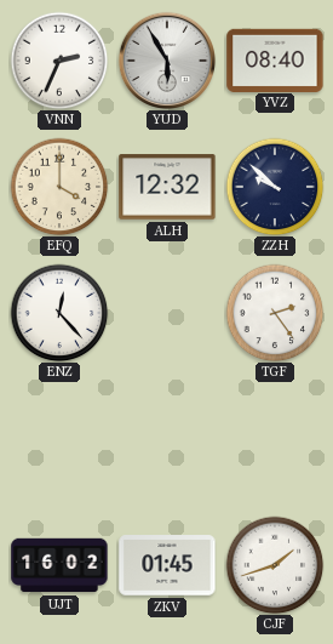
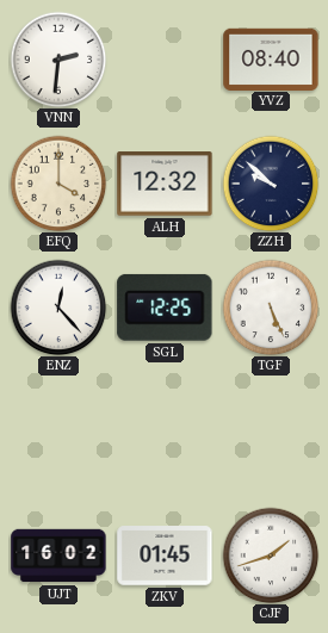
VNN: 2:34 -> 2:31 (58, 60)
YUD: 5:55 -> none (166, 59)
SGL: none -> 12:25 (165, 308)
TGF: 2:24 -> 5:26 (271, 308)
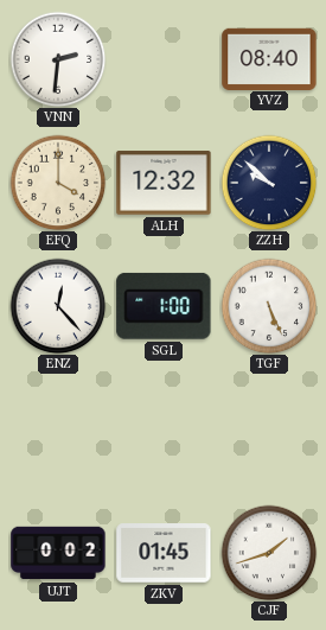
SGL: 12:25 -> 1:00 (164, 306)
UJT: 16:02 -> 0:02 (58, 553)
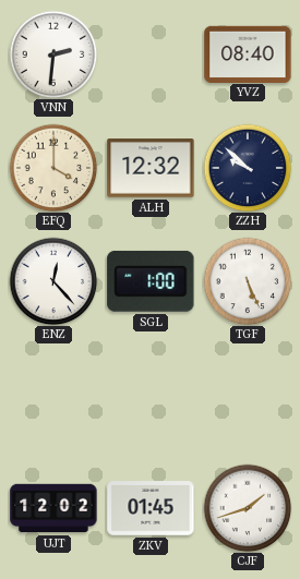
UJT: 0:02 -> 12:02 (53, 508)
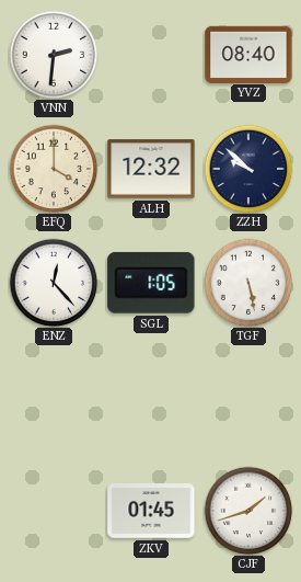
SGL: 1:00 -> 1:05 (151, 283)
TGF: 5:26 -> 5:28 (248, 283)
UJT: 12:02 -> none (53, 508)
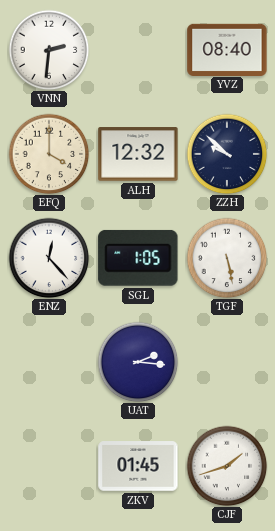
UAT: none -> 2:16 (138, 362)
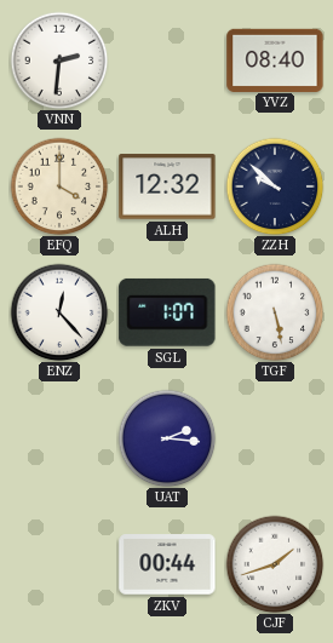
SGL: 1:05 -> 1:07 (167, 312)
ZKV: 01:45 -> 00:44 (167, 564)
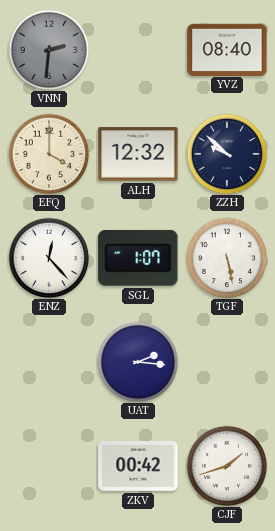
VNN dial: white -> grey (49, 50)
ZKV: 00:44 -> 00:42 (138, 466)
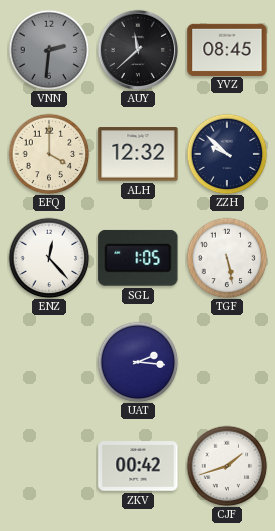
AUY: none -> 11:38 (137, 49)
YVZ: 08:40 -> 08:45 (227, 49)
SGL: 1:07 -> 1:05 (138, 258)
